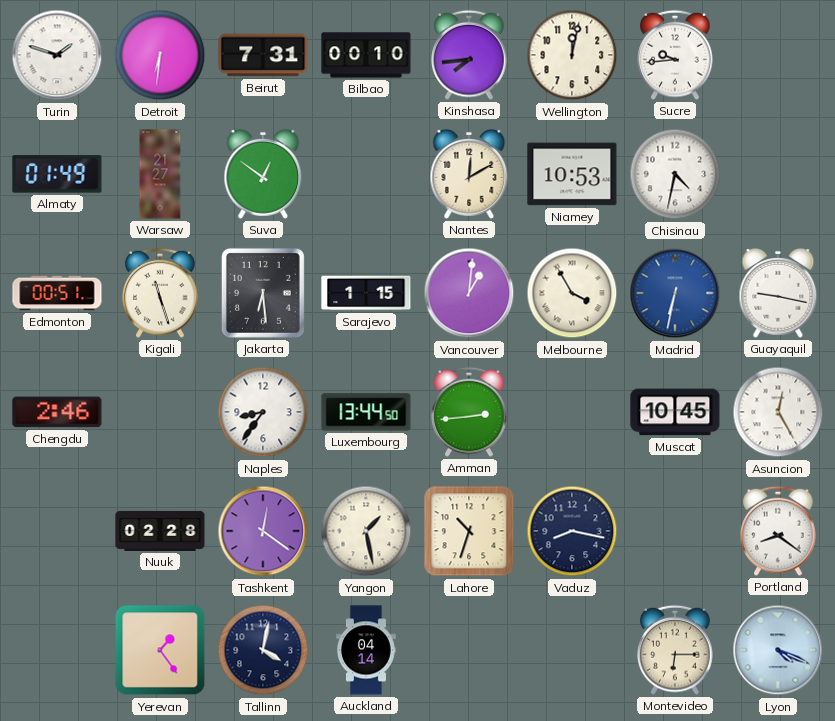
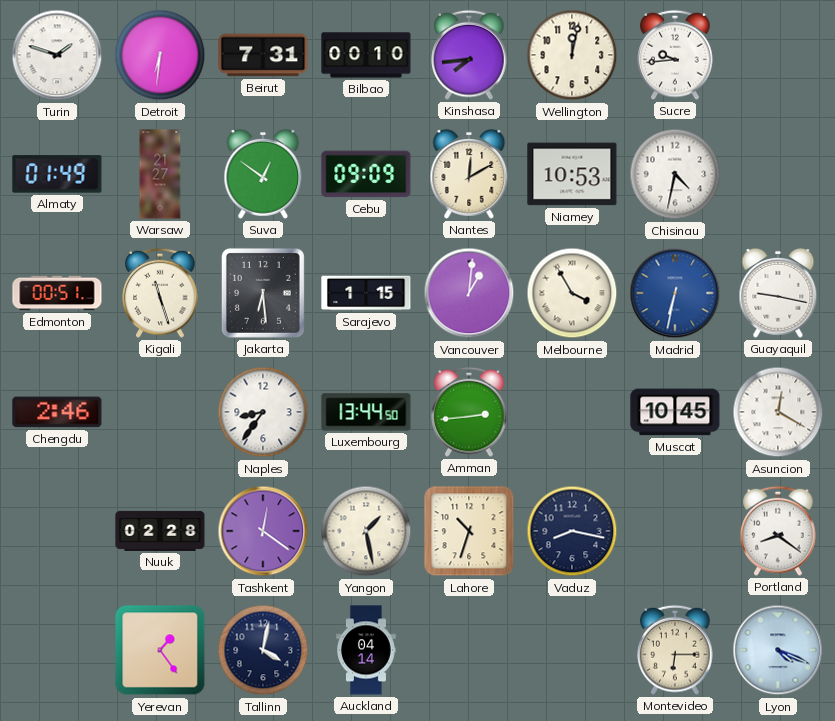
Cebu: none -> 09:09 (366, 174)
Asuncion: 12:25 -> 12:20 (778, 412)
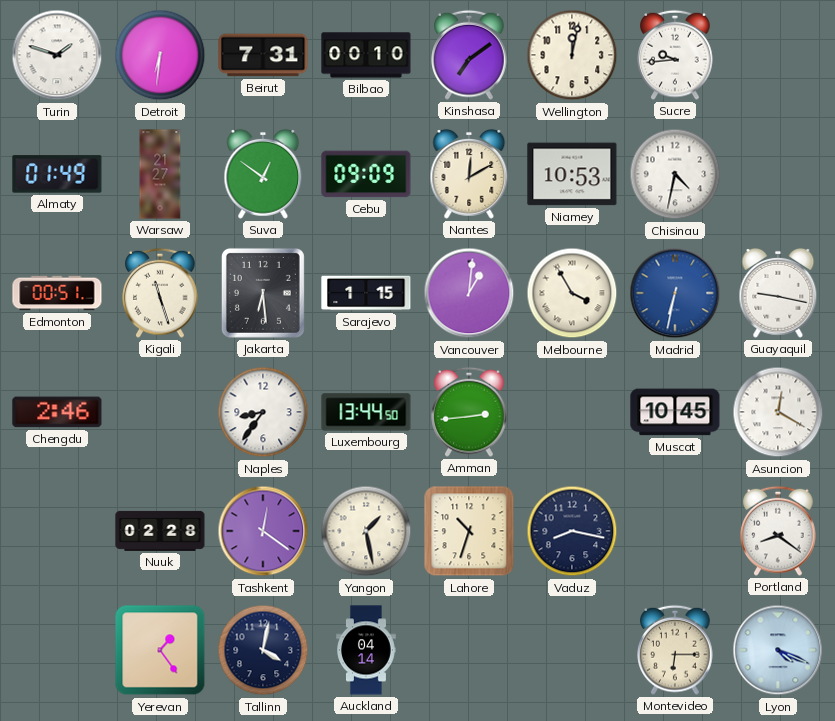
Kinshasa: 7:44 -> 7:09 (469, 55)
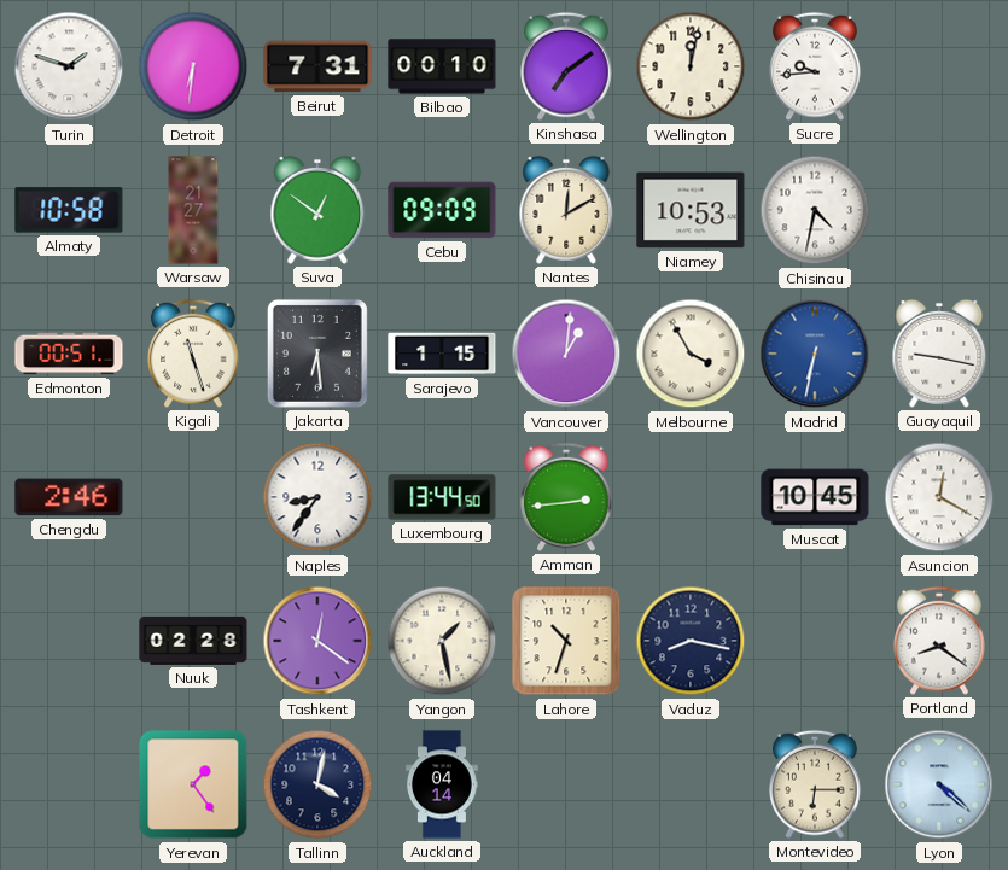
Almaty: 01:49 -> 10:58 (69, 210)
Lyon: 4:19 -> 4:22 (939, 784)
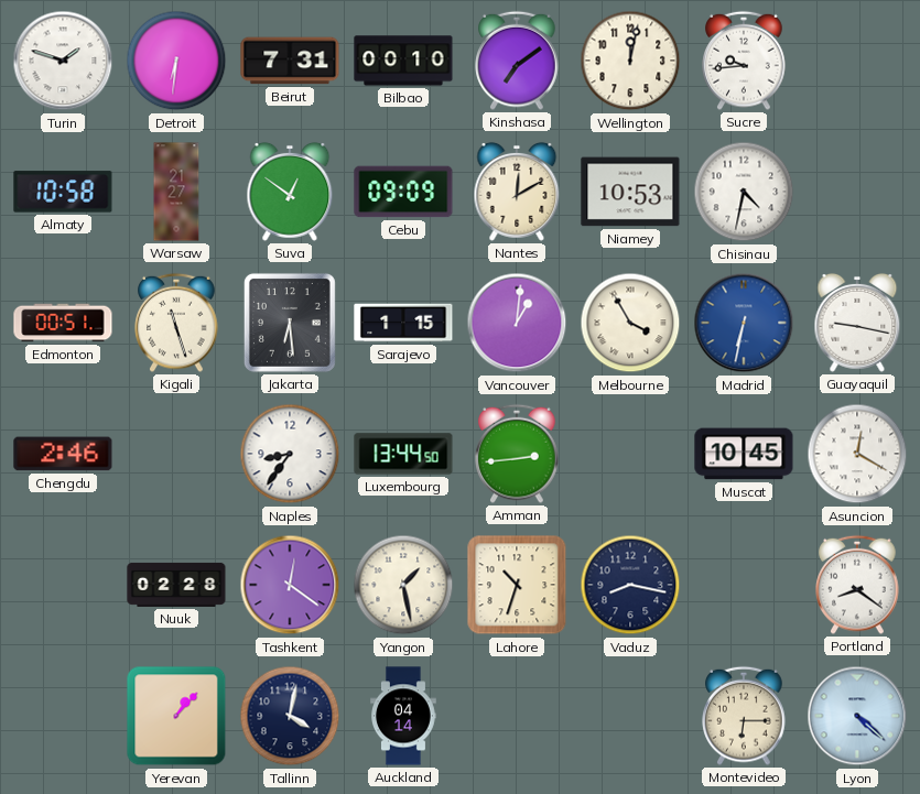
Yerevan: 1:24 -> 1:07 (176, 716)
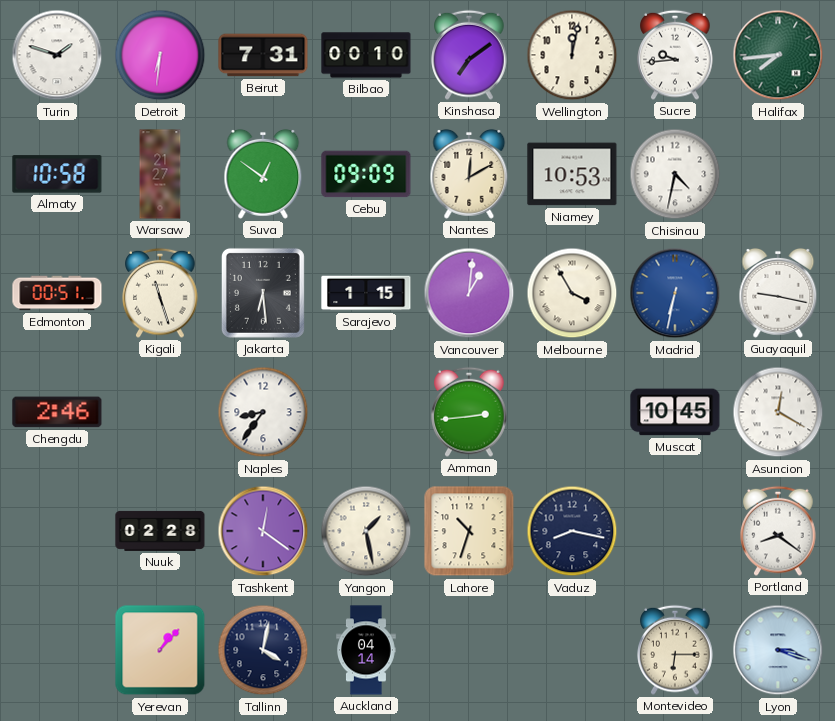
Halifax: none -> 7:44 (778, 55)
Luxembourg: 13:44 -> none (403, 454)
Lyon: 4:22 -> 3:18 (778, 650)
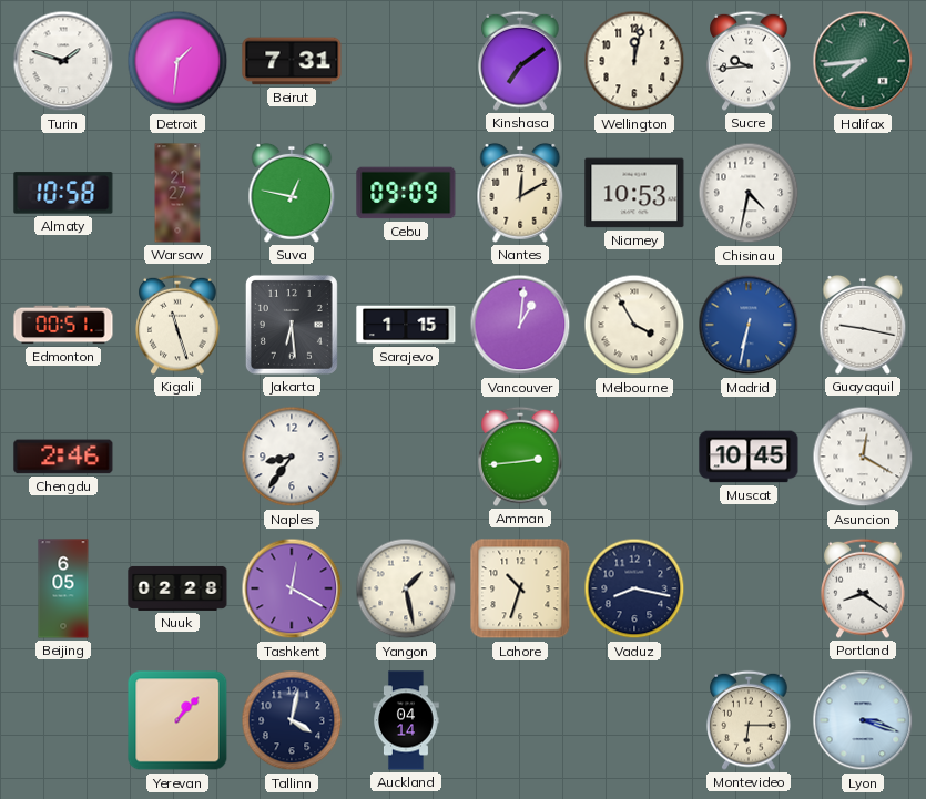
Detroit: 6:31 -> 1:31 (177, 61)
Bilbao: 00:10 -> none (366, 55)
Suva: 12:51 -> 12:47 (292, 193)
Beijing: none -> 6:05 (63, 588)
Tashkent: 12:21 -> 12:20 (292, 588)
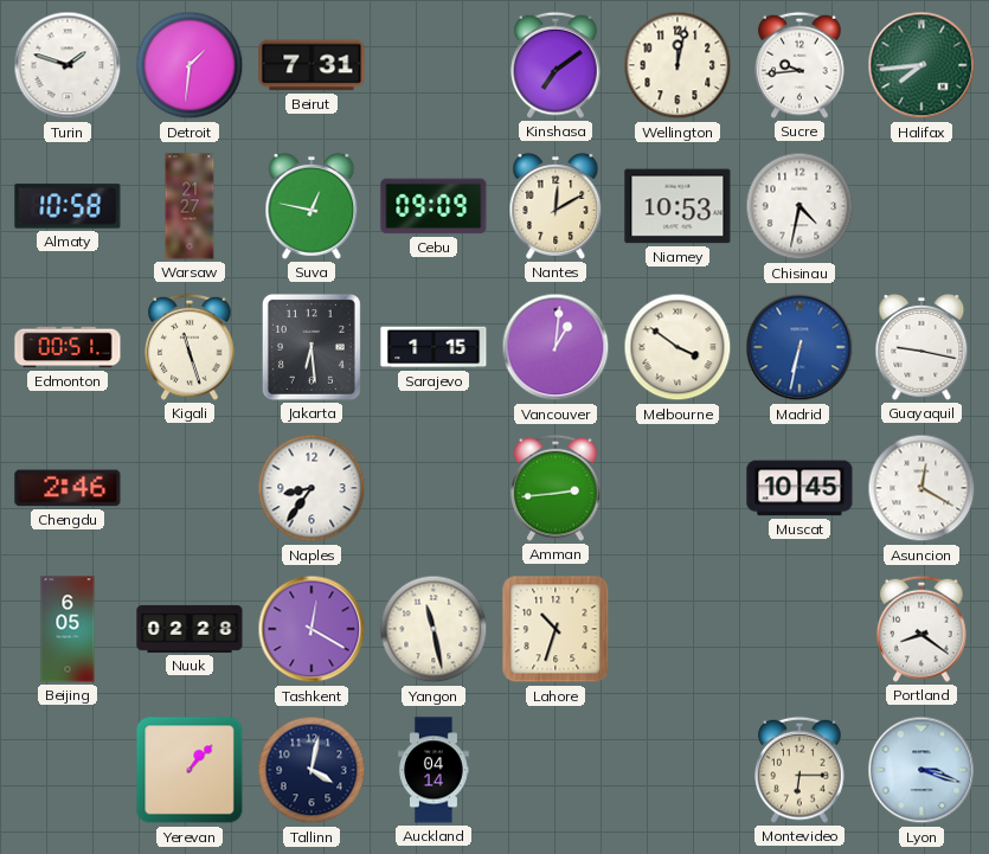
Melbourne: 3:55 -> 3:51 (677, 347)
Yangon: 1:28 -> 11:28 (434, 629)
Vaduz: 8:17 -> none (634, 588)
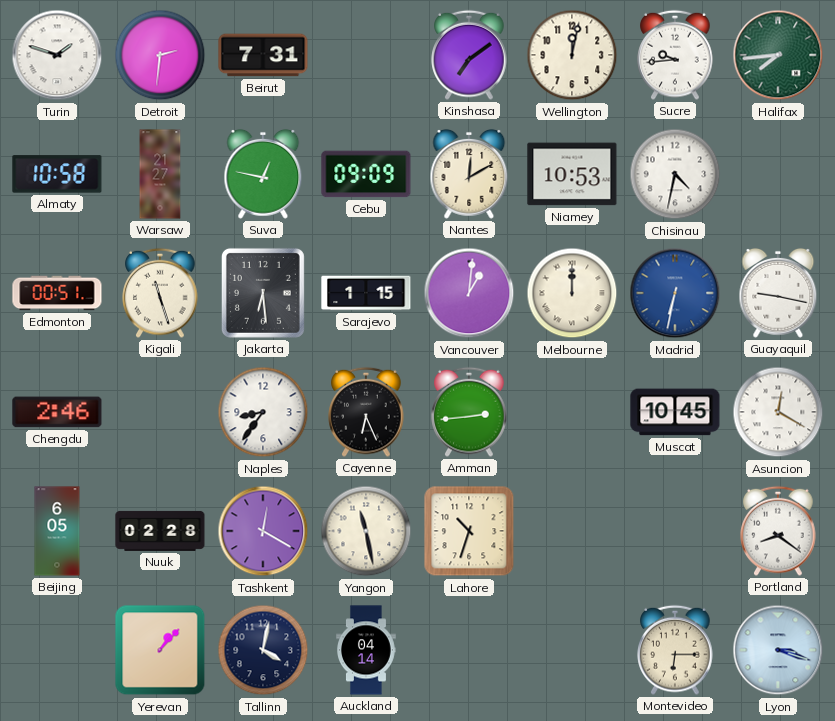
Detroit: 1:31 -> 2:31 (160, 55)
Melbourne: 3:51 -> 12:00 (572, 293)
Cayenne: none -> 6:26 (366, 412)
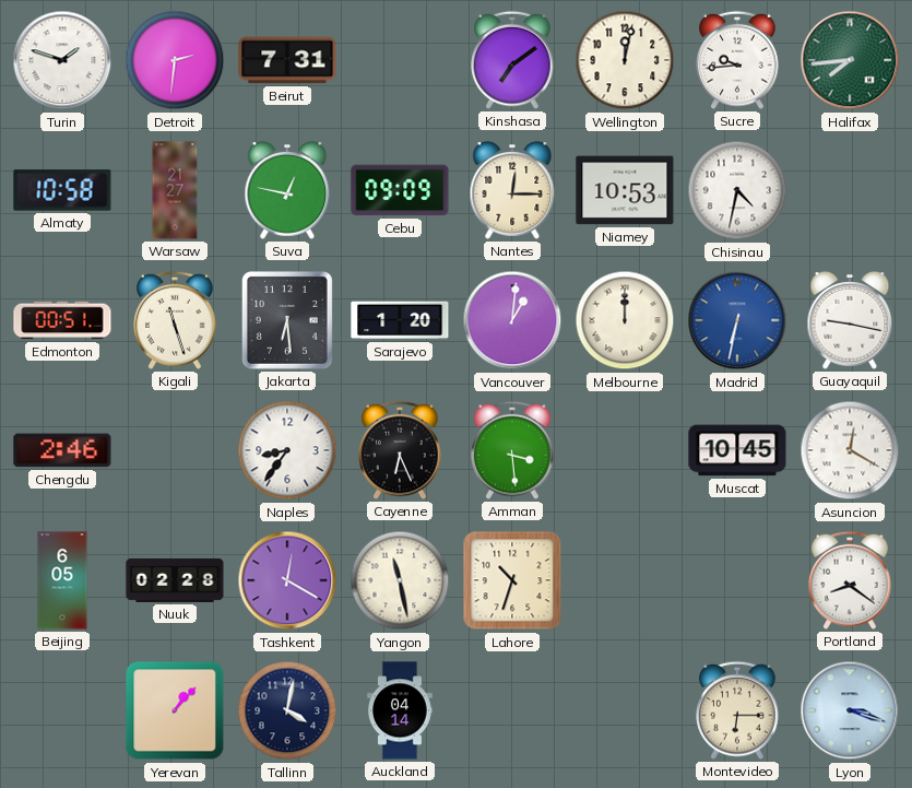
Nantes: 12:10 -> 12:15 (512, 190)
Sarajevo: 1:15 -> 1:20 (400, 320)
Amman: 2:44 -> 3:29 (512, 450)
